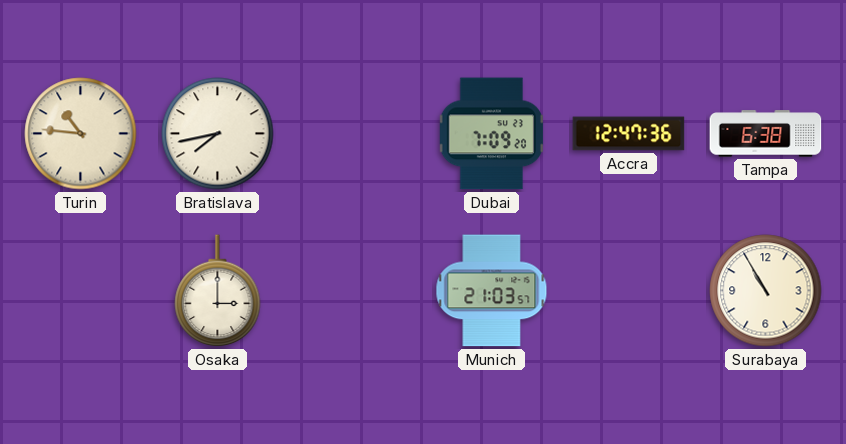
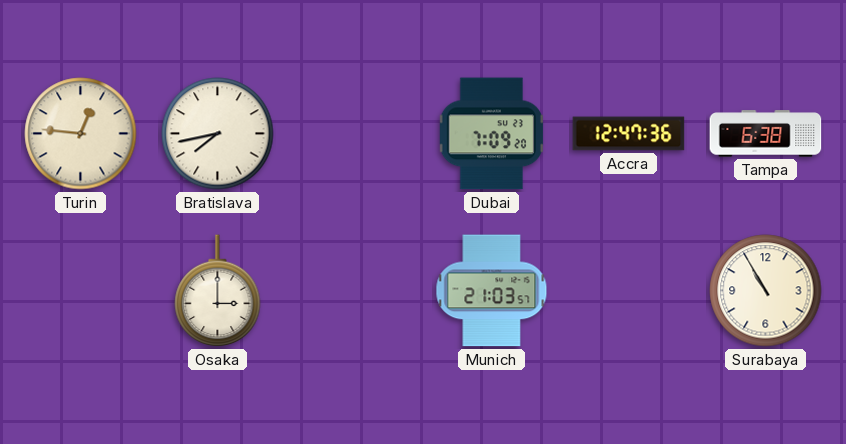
Turin: 10:46 -> 12:46 (81, 134)
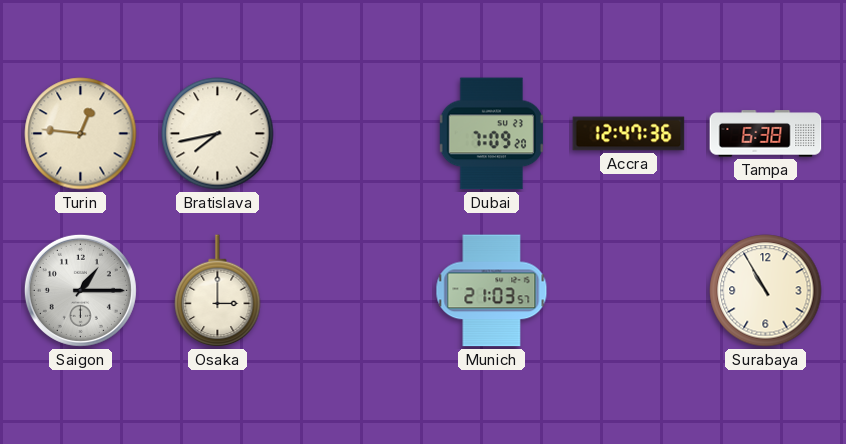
Saigon: none -> 1:15 (80, 290)
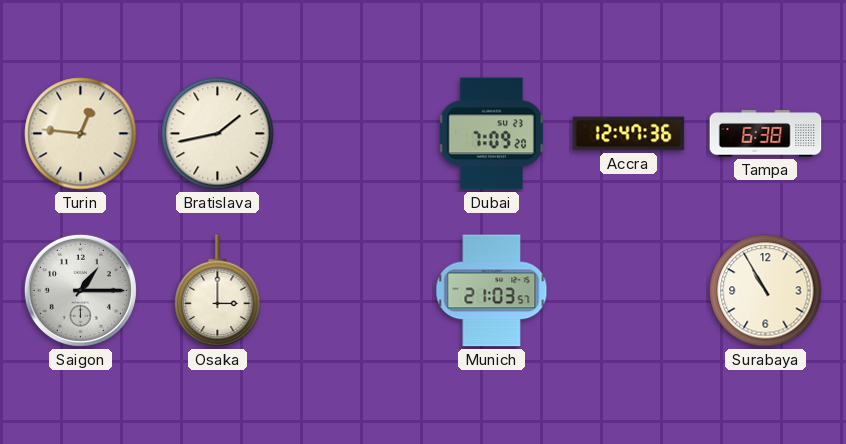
Bratislava: 7:43 -> 1:43 (218, 134)
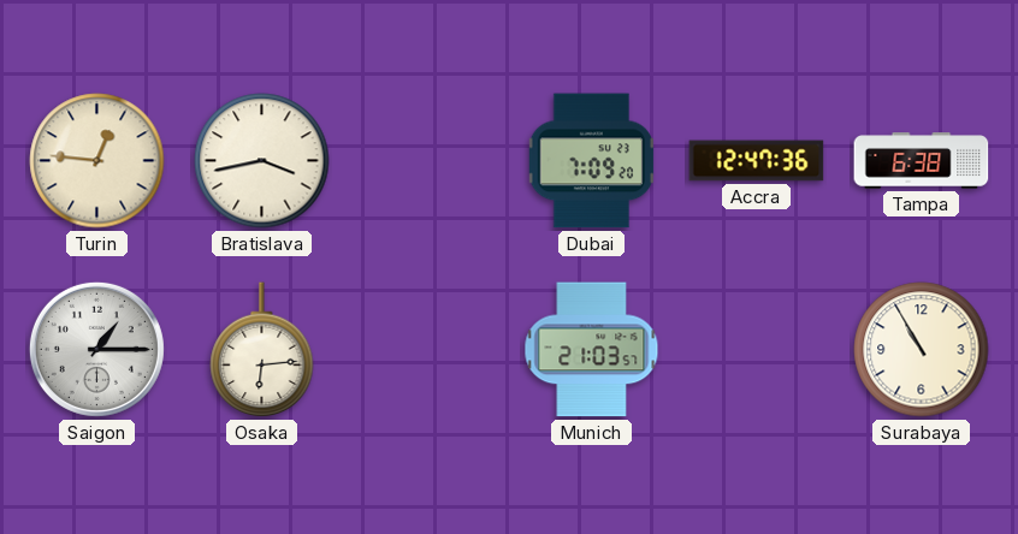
Bratislava: 1:43 -> 3:43 (262, 161)
Osaka: 3:00 -> 6:14 (262, 350)
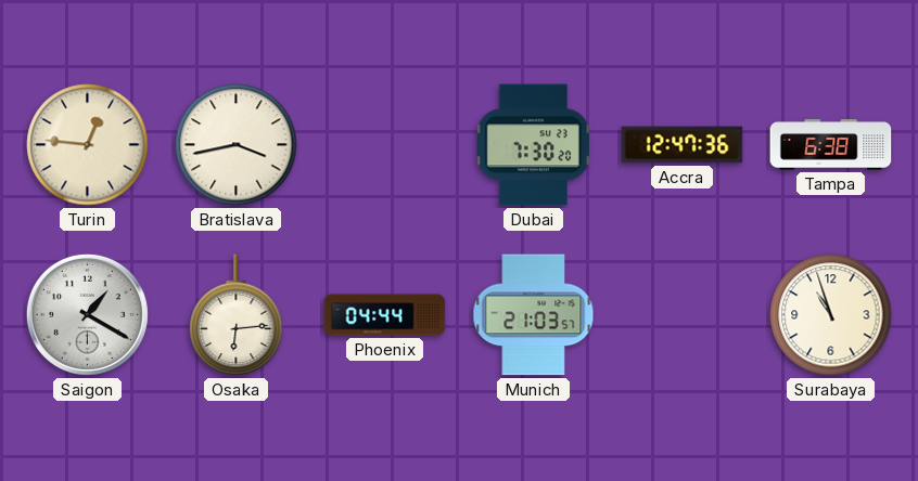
Dubai: 7:09 -> 7:30 (533, 145)
Saigon: 1:15 -> 1:20 (87, 314)
Phoenix: none -> 04:44 (385, 315)
Surabaya: 10:55 -> 10:57 (831, 315)
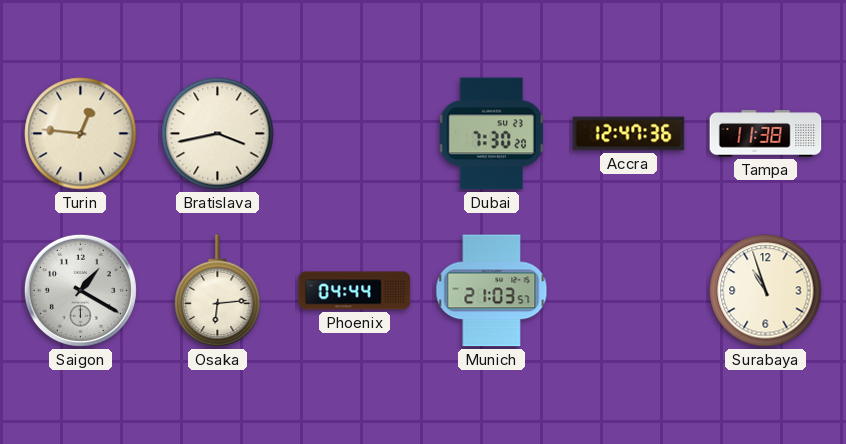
Tampa: 6:38 -> 11:38 (766, 134)
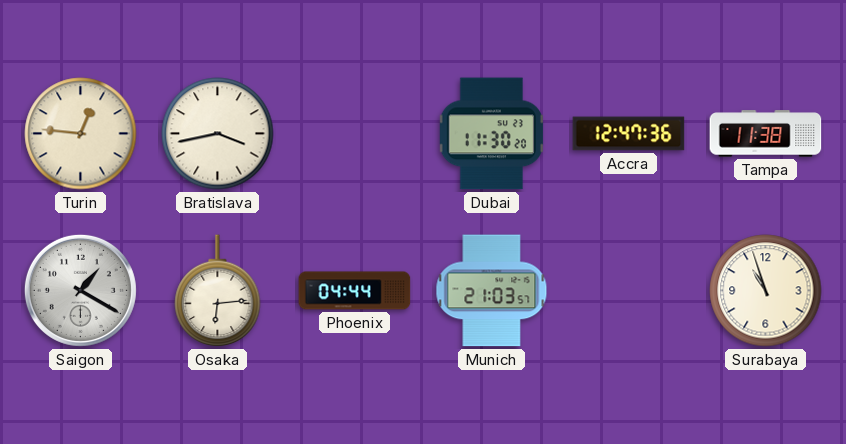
Dubai: 7:30 -> 11:30 (491, 134)
